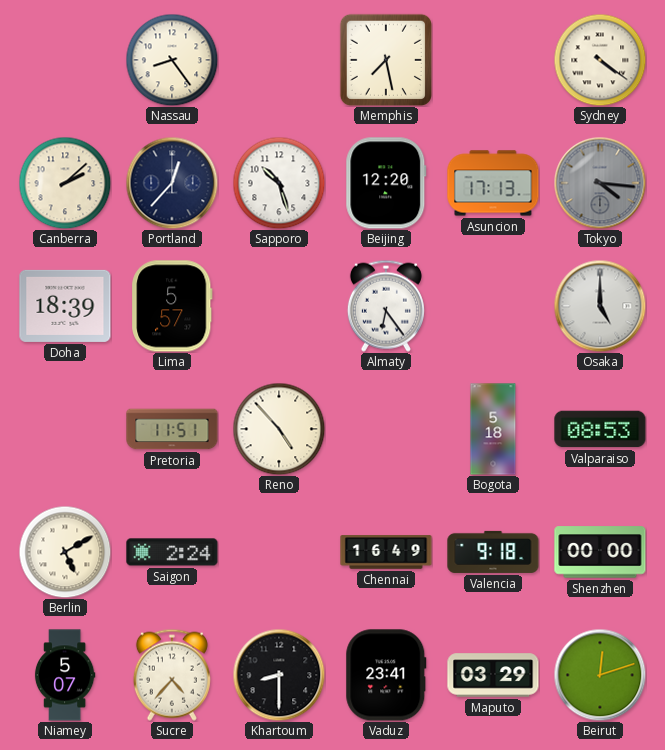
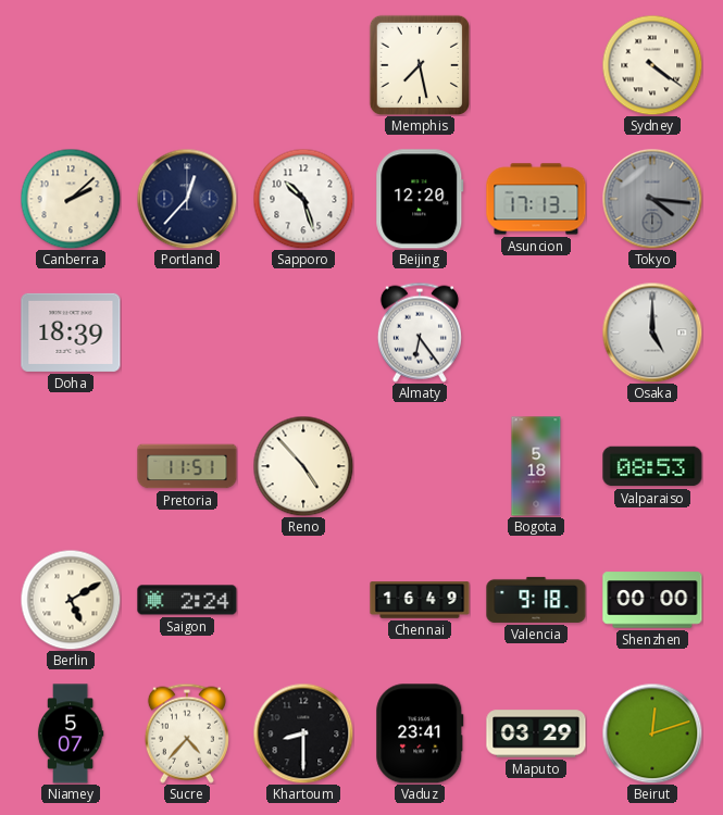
Nassau: 8:24 -> none (172, 60)
Lima: 5:57 -> none (172, 306)
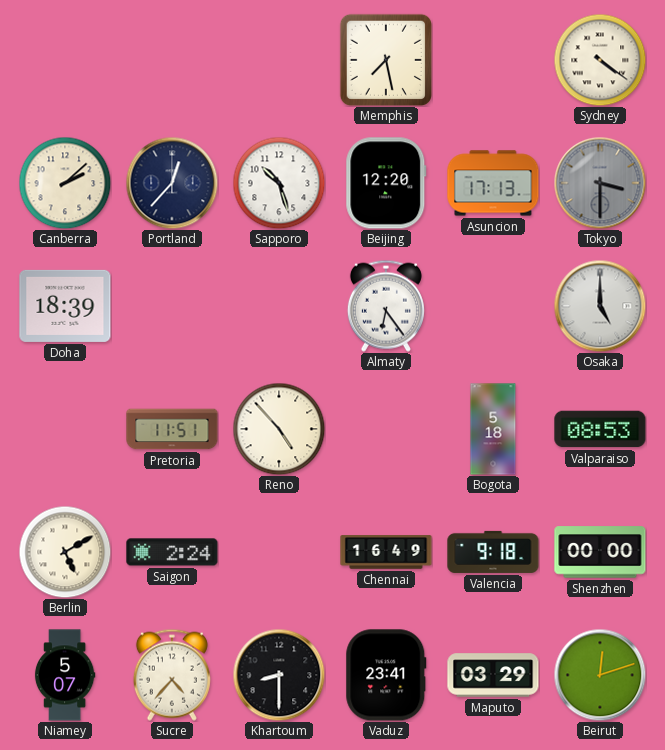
Tokyo: 4:16 -> 3:30 (600, 183)
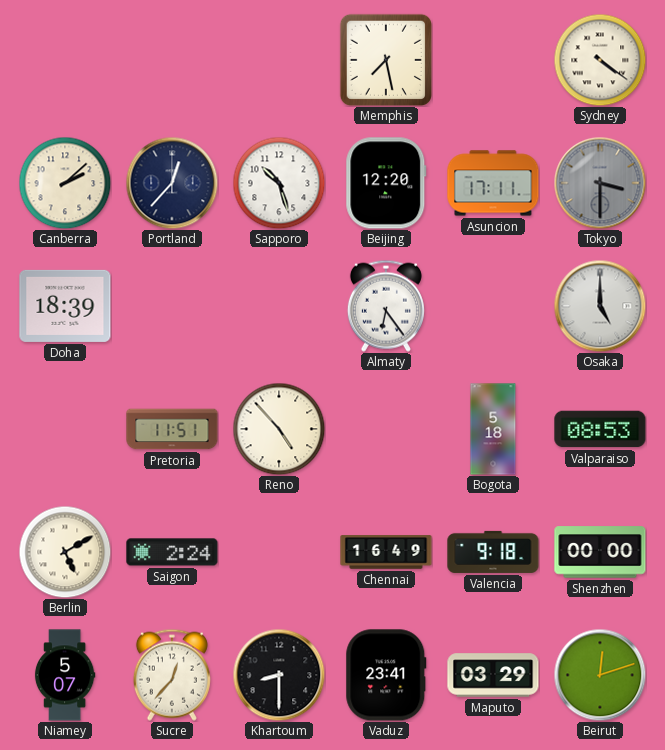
Asuncion: 17:13 -> 17:11 (493, 183)
Sucre: 4:37 -> 12:37 (172, 675)
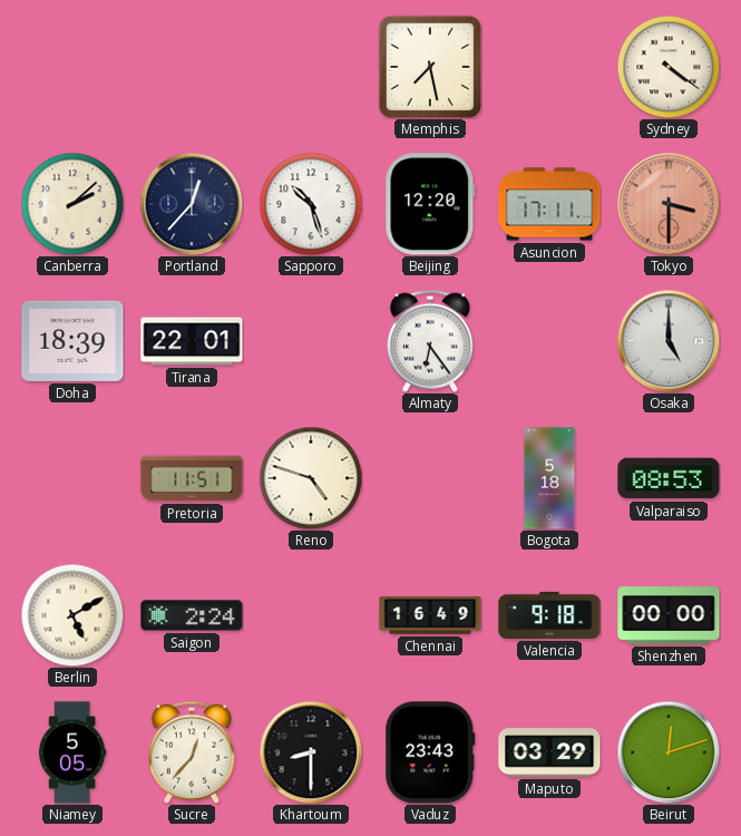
Tokyo dial: grey -> salmon (669, 204)
Tirana: none -> 22:01 (192, 341)
Reno: 4:53 -> 4:48 (311, 478)
Niamey: 5:07 -> 5:05 (72, 752)
Vaduz: 23:41 -> 23:43 (430, 752)
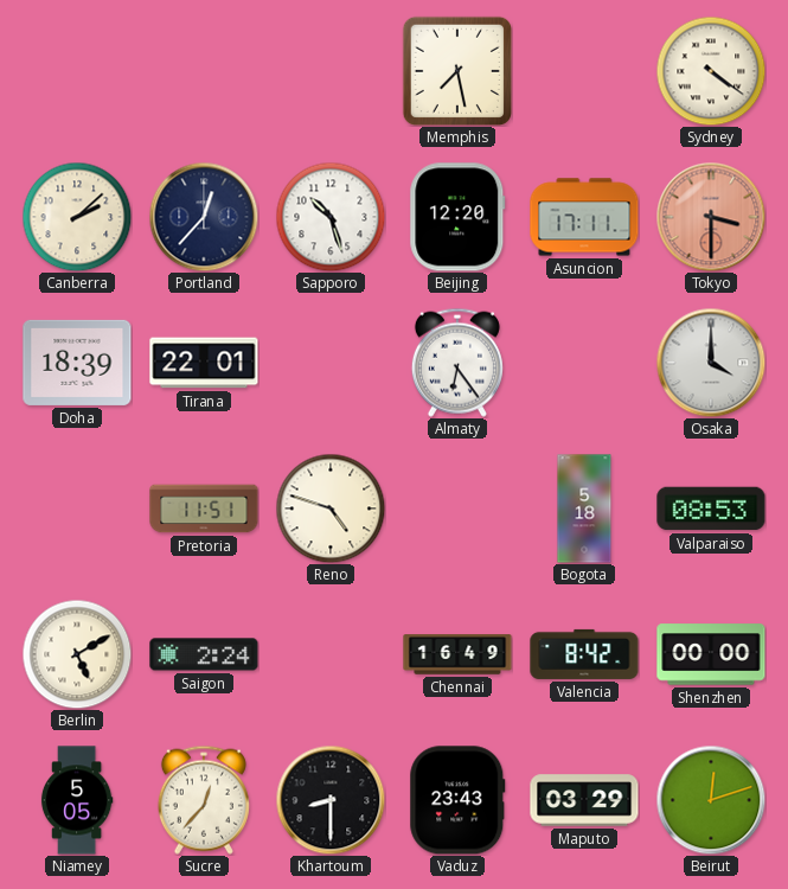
Osaka: 5:00 -> 4:00 (711, 363)
Valencia: 9:18 -> 8:42 (584, 654)
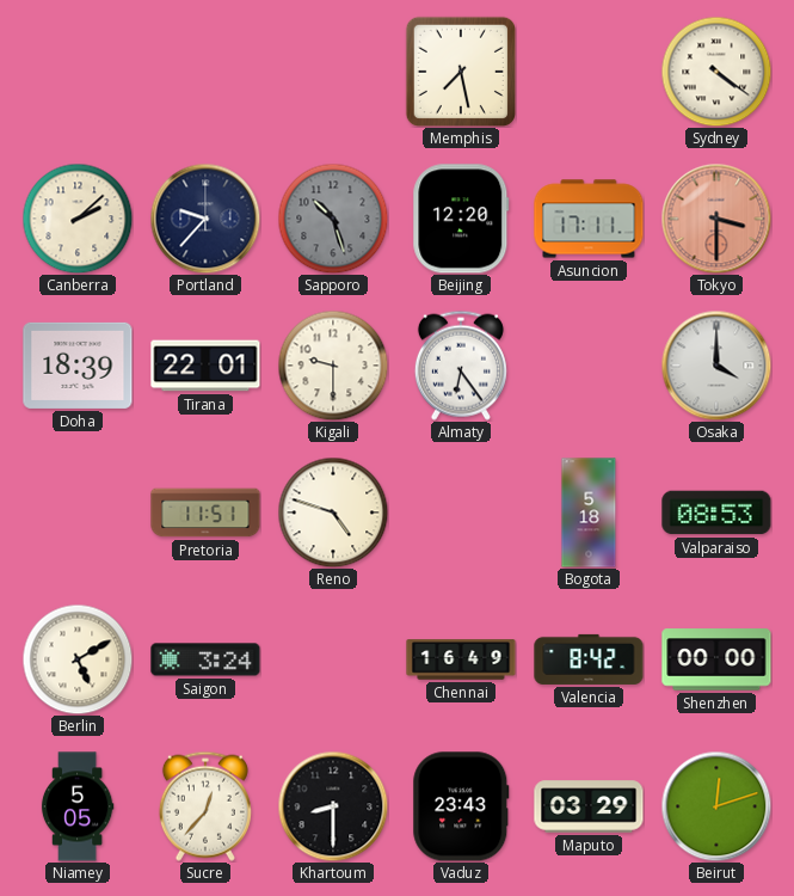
Portland: 12:37 -> 9:37 (205, 219)
Sapporo dial: white -> grey (333, 219)
Kigali: none -> 9:30 (333, 366)
Saigon: 2:24 -> 3:24 (205, 659)
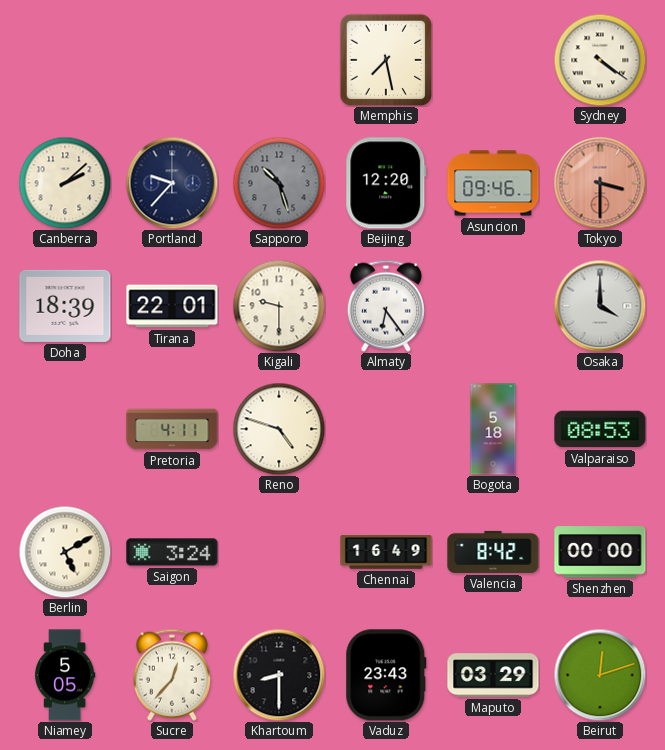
Asuncion: 17:11 -> 09:46 (493, 183)
Pretoria: 11:51 -> 4:11 (172, 429)
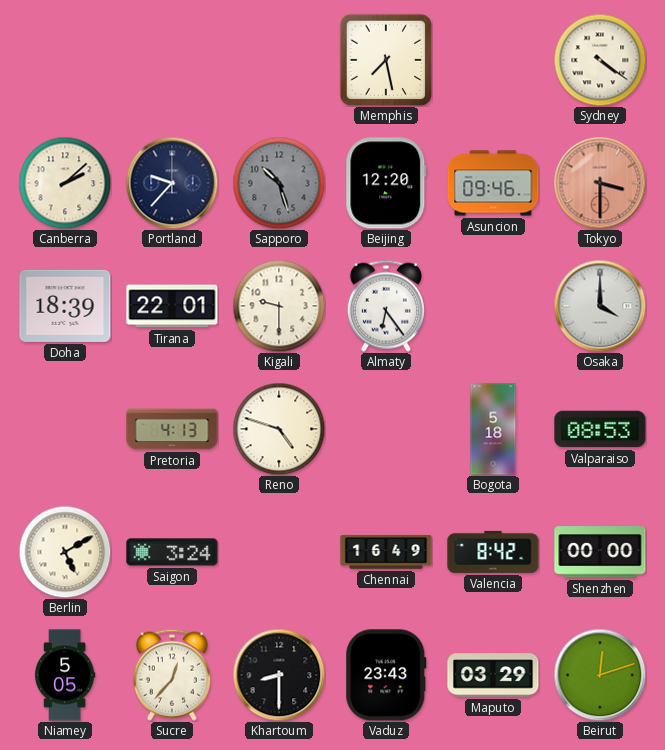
Pretoria: 4:11 -> 4:13 (172, 429)
